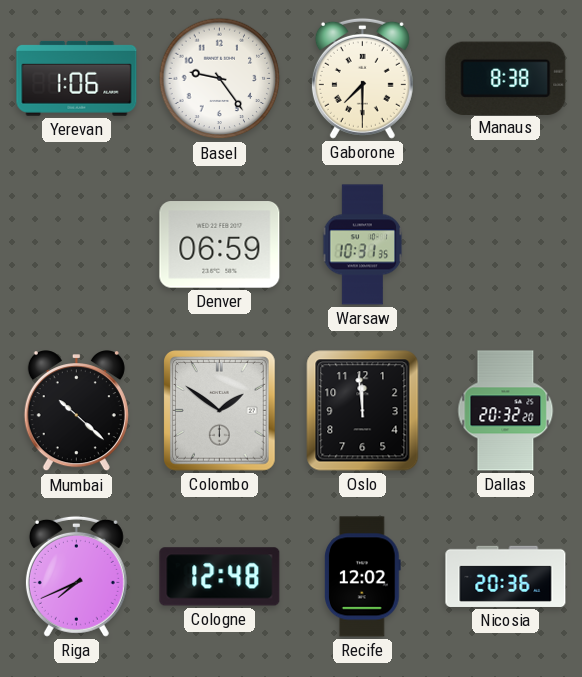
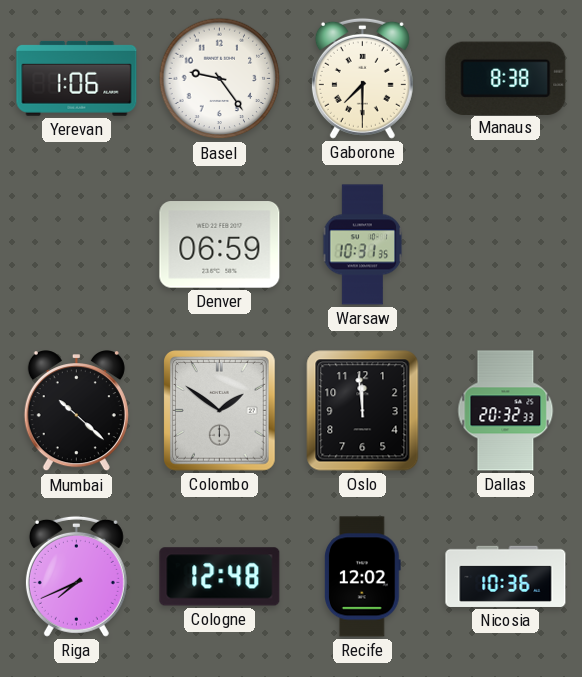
Dallas: 20:32:20 -> 20:32:33 (506, 411)
Nicosia: 20:36 -> 10:36 (506, 576)
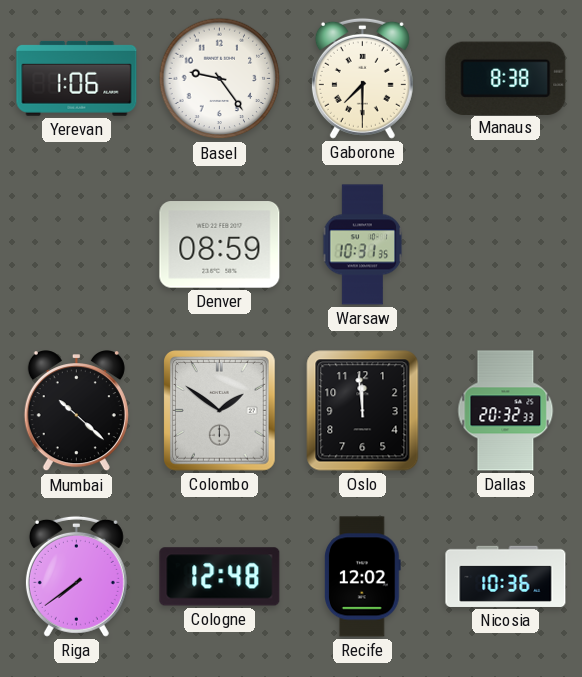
Denver: 06:59 -> 08:59 (220, 245)
Riga: 7:41 -> 7:39 (76, 576)
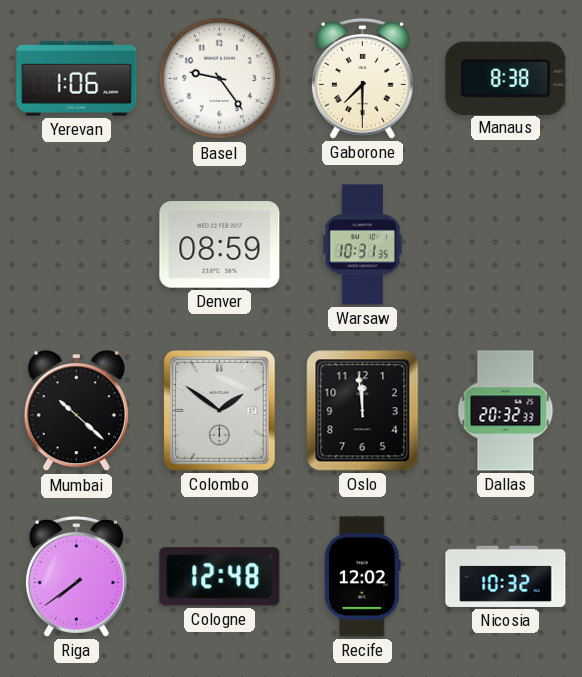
Nicosia: 10:36 -> 10:32 (506, 576)
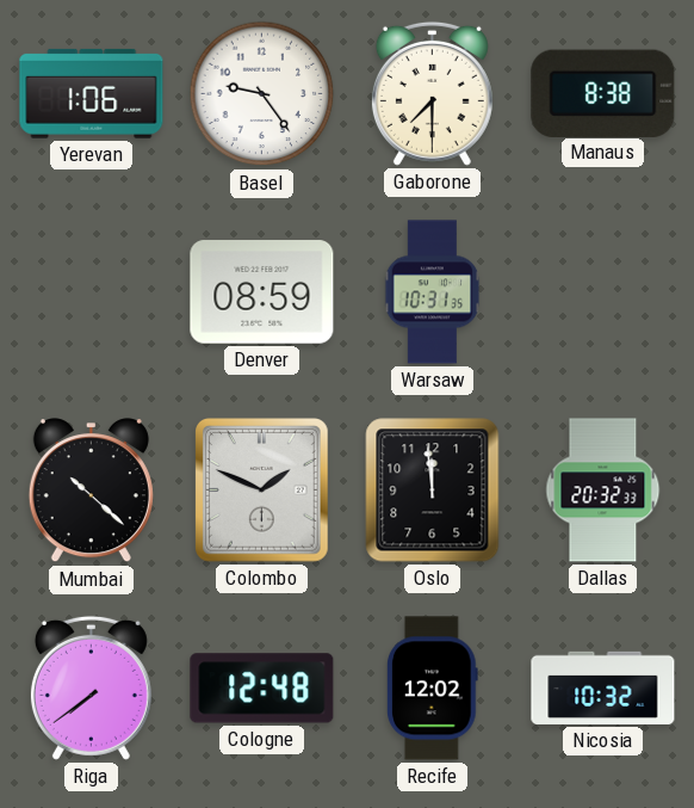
Colombo: 1:51 -> 1:49 (262, 491)
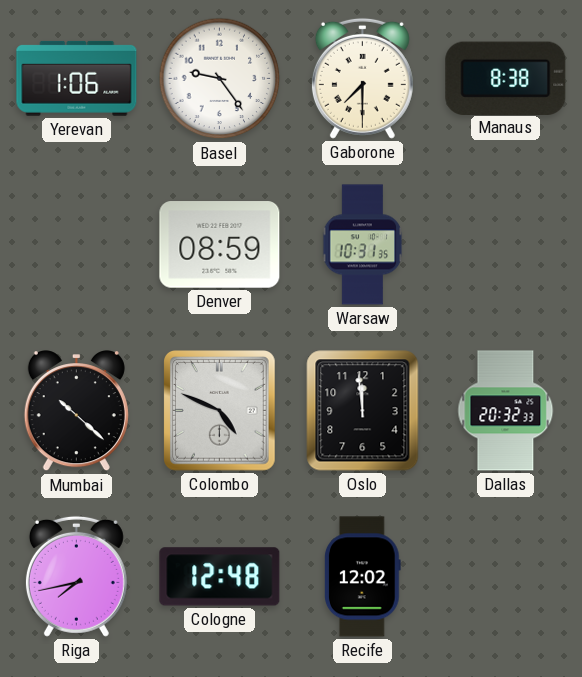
Colombo: 1:49 -> 4:49 (220, 411)
Riga: 7:39 -> 7:43 (76, 576)
Nicosia: 10:32 -> none (603, 687)
